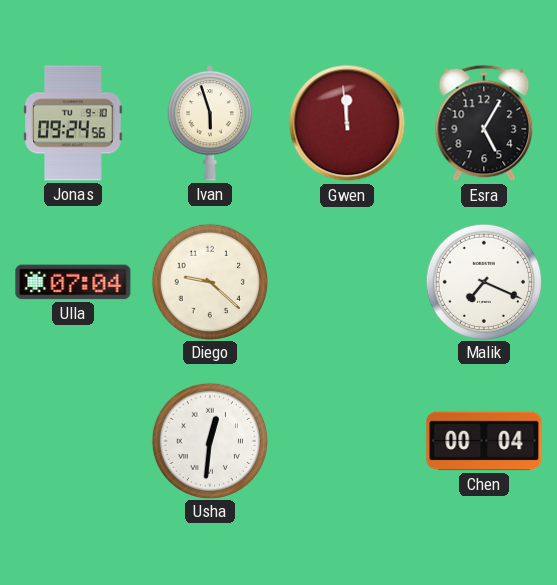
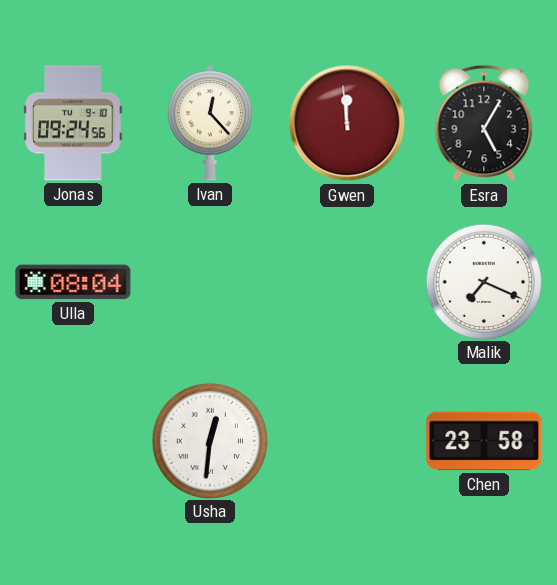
Ivan: 5:57 -> 12:23 (210, 123)
Ulla: 07:04 -> 08:04 (73, 282)
Diego: 9:22 -> none (209, 281)
Chen: 00:04 -> 23:58 (484, 441)
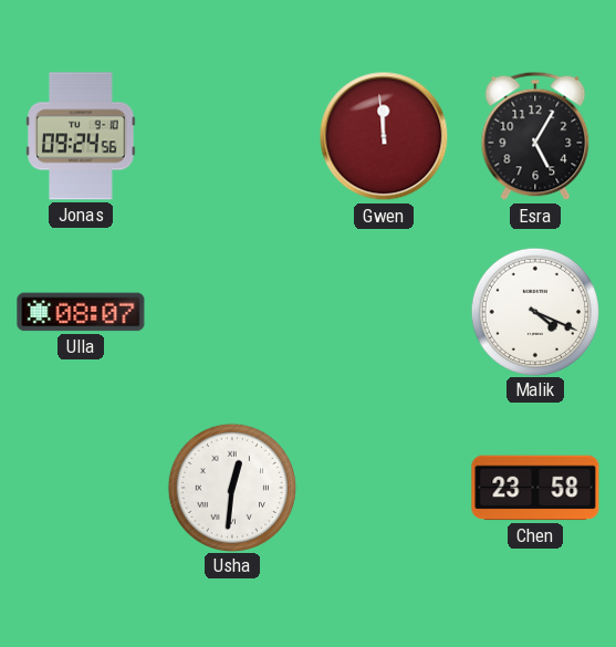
Ivan: 12:23 -> none (210, 123)
Ulla: 08:04 -> 08:07 (81, 312)
Malik: 7:19 -> 4:19 (534, 311)
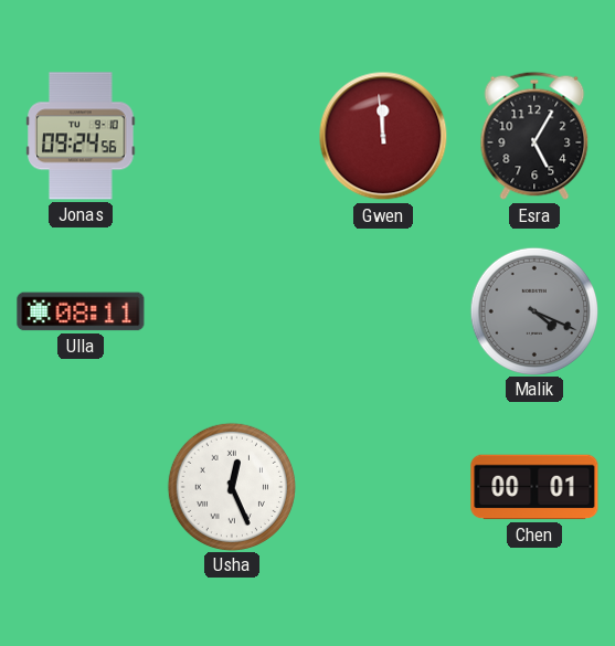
Ulla: 08:07 -> 08:11 (81, 311)
Malik dial: white -> grey (533, 310)
Usha: 12:31 -> 12:26 (231, 486)
Chen: 23:58 -> 00:01 (534, 487)
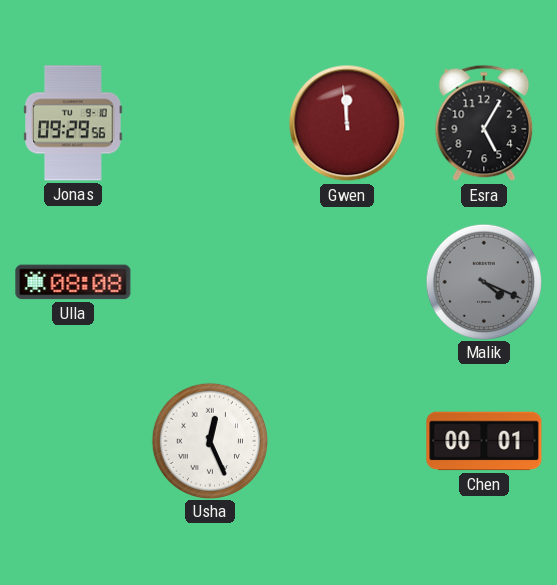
Jonas: 09:24 -> 09:29 (73, 123)
Ulla: 08:11 -> 08:08 (73, 282)
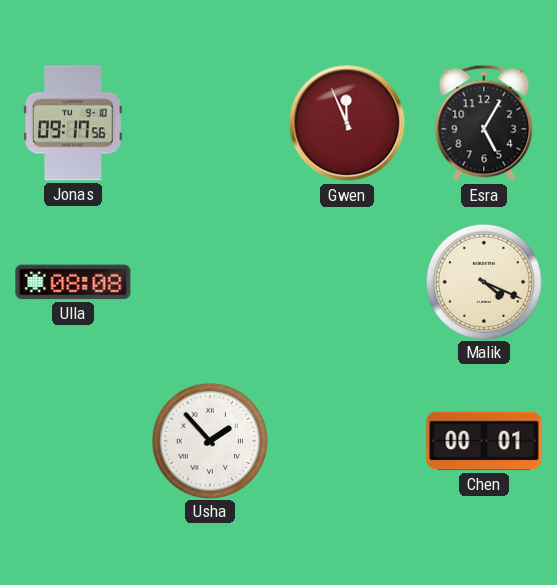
Jonas: 09:29 -> 09:17 (73, 123)
Gwen: 11:59 -> 11:56 (347, 123)
Malik dial: grey -> cream (483, 281)
Usha: 12:26 -> 1:53 (209, 440)
